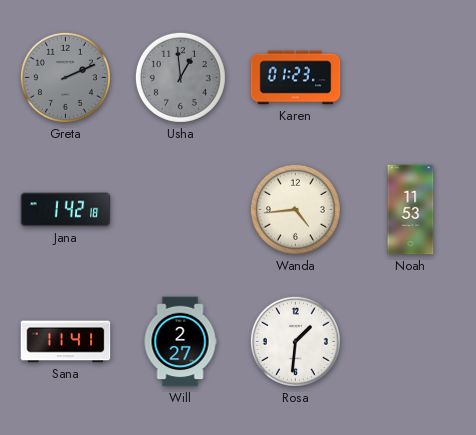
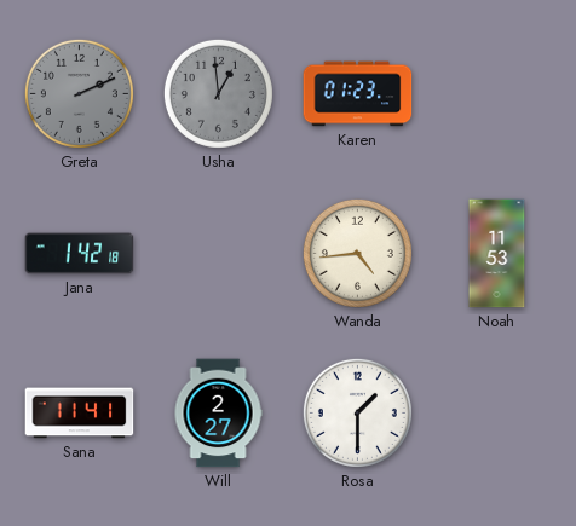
Rosa: 1:31 -> 1:30 (357, 412)
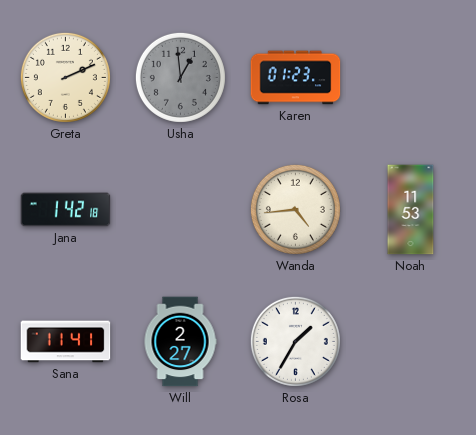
Greta dial: grey -> cream (65, 77)
Rosa: 1:30 -> 1:35 (295, 341)
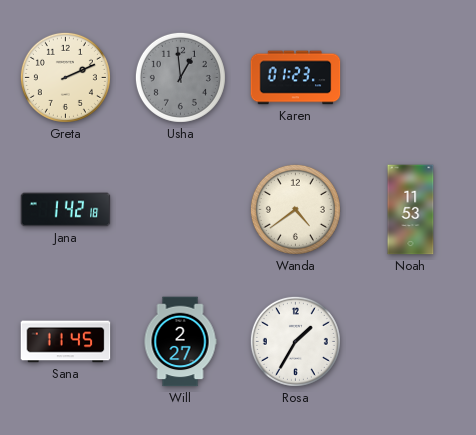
Wanda: 4:44 -> 4:39 (295, 209)
Sana: 11:41 -> 11:45 (66, 342)
